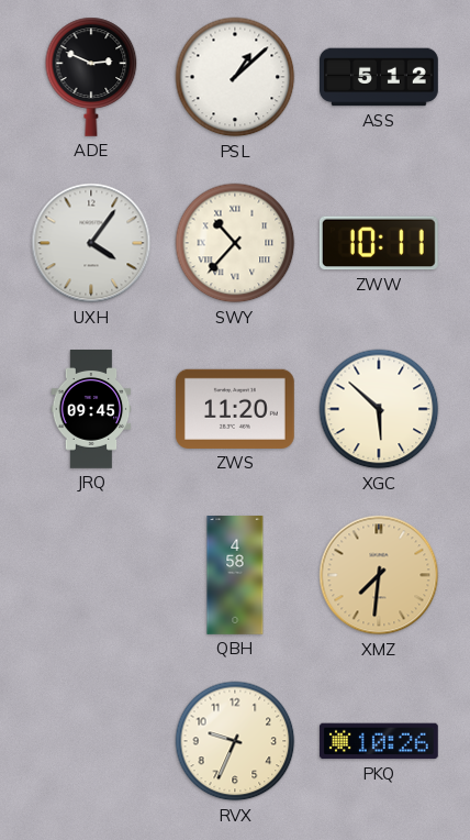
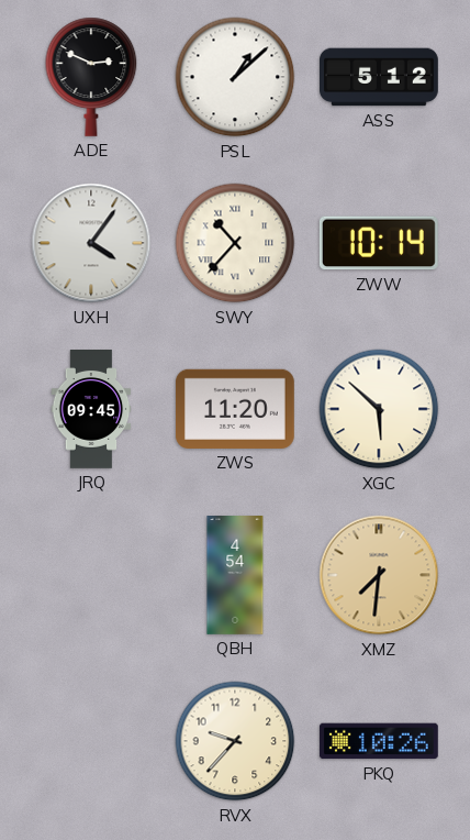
ZWW: 10:11 -> 10:14 (379, 243)
QBH: 4:58 -> 4:54 (235, 576)
RVX: 9:34 -> 9:37 (235, 741)
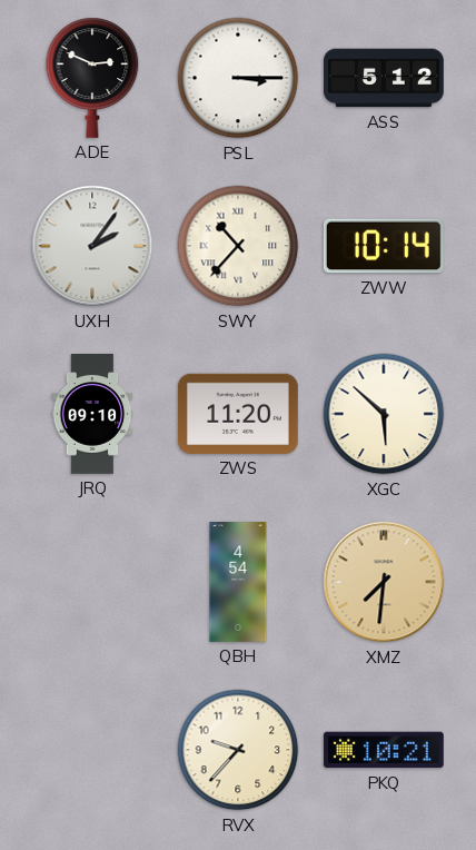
PSL: 1:08 -> 3:15 (238, 78)
UXH: 4:06 -> 2:06 (92, 246)
JRQ: 09:45 -> 09:10 (92, 415)
PKQ: 10:26 -> 10:21 (384, 750)
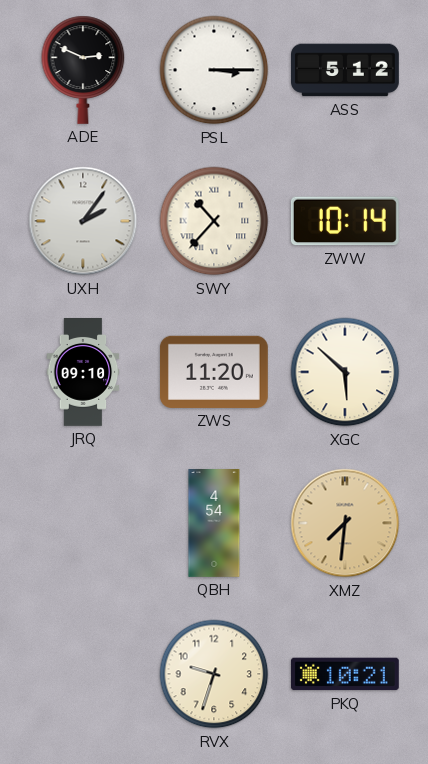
RVX: 9:37 -> 9:33 (214, 674)
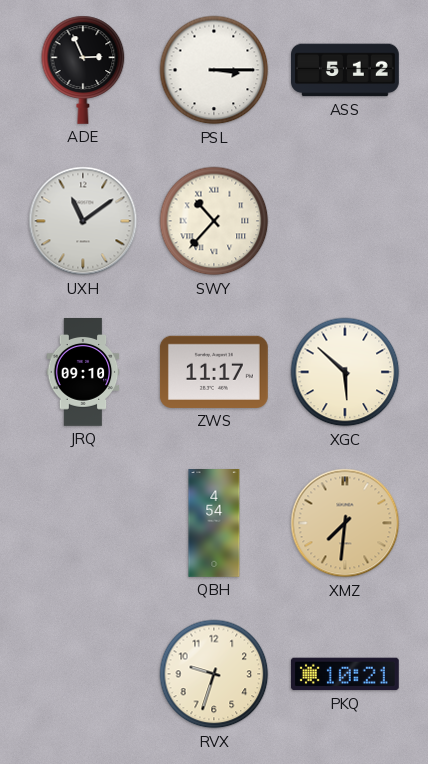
ADE: 2:49 -> 2:56 (83, 70)
UXH: 2:06 -> 11:09 (83, 221)
ZWW: 10:14 -> none (345, 221)
ZWS: 11:20 -> 11:17 (214, 372)
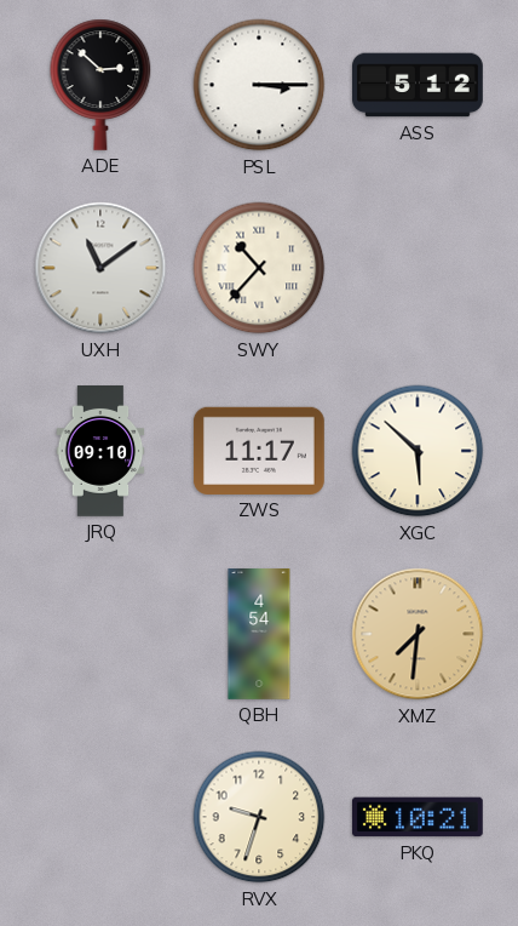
ADE: 2:56 -> 2:52 (100, 85)
